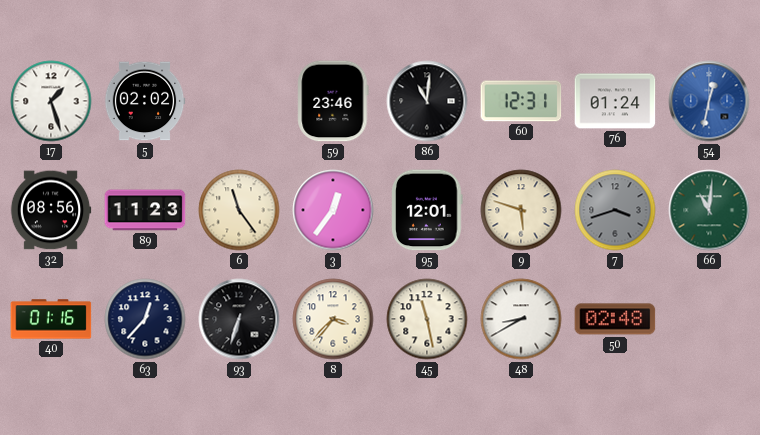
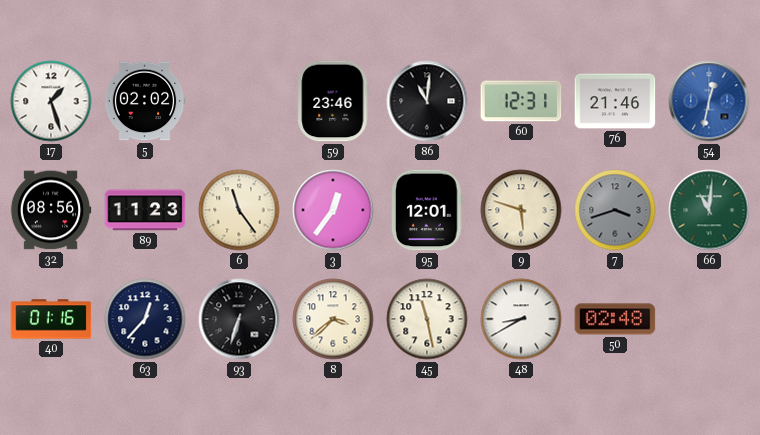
76: 01:24 -> 21:46 (615, 101)
8: 3:37 -> 3:38 (333, 319)
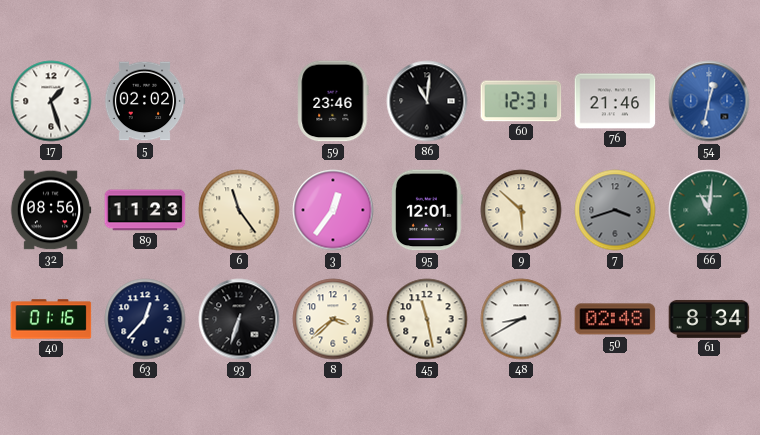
9: 5:48 -> 5:52 (521, 210)
61: none -> 8:34 (709, 319)
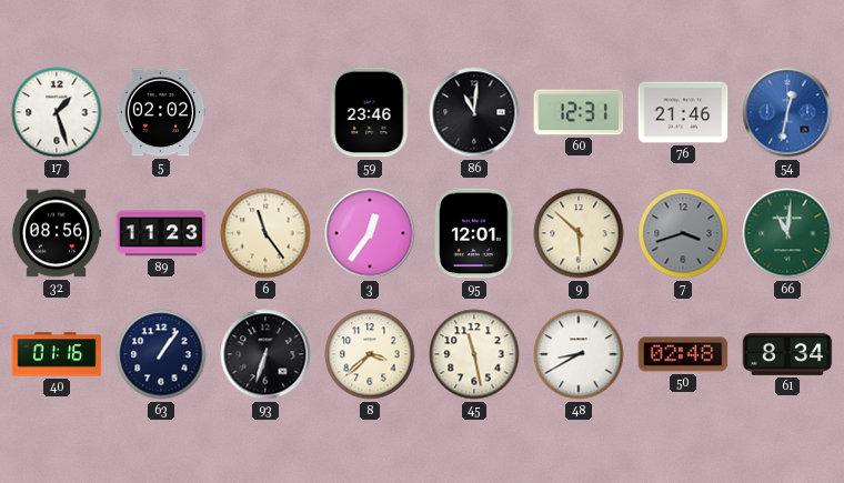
63: 12:37 -> 1:06 (161, 354)
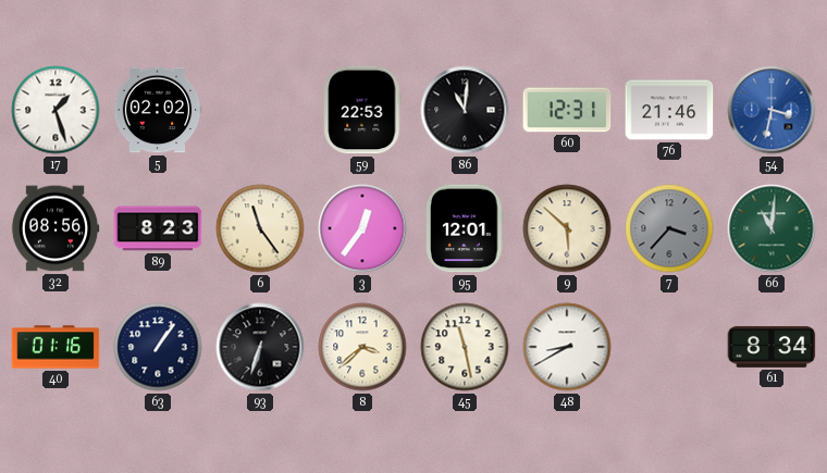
59: 23:46 -> 22:53 (362, 110)
54: 12:32 -> 3:32 (772, 110)
89: 11:23 -> 8:23 (158, 228)
7: 3:42 -> 3:37 (669, 228)
50: 02:48 -> none (683, 354)
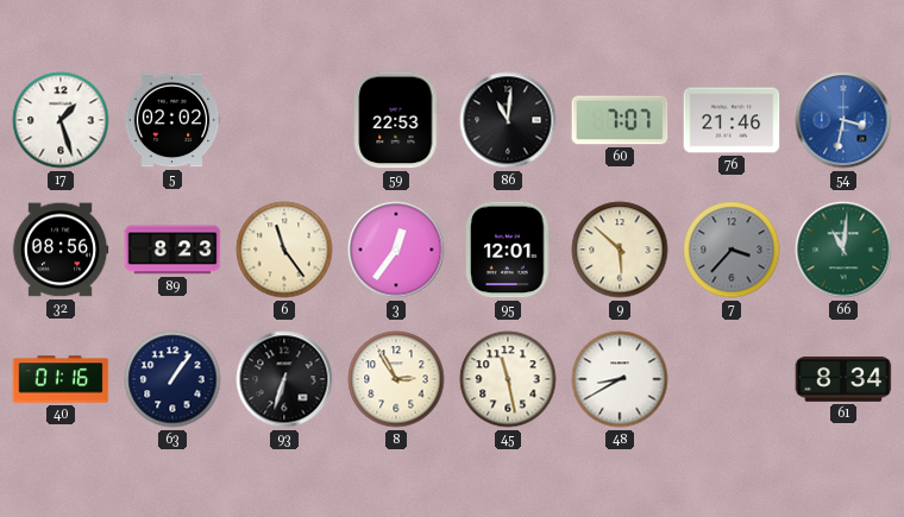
60: 12:31 -> 7:07 (620, 120)
8: 3:38 -> 2:55 (396, 379)
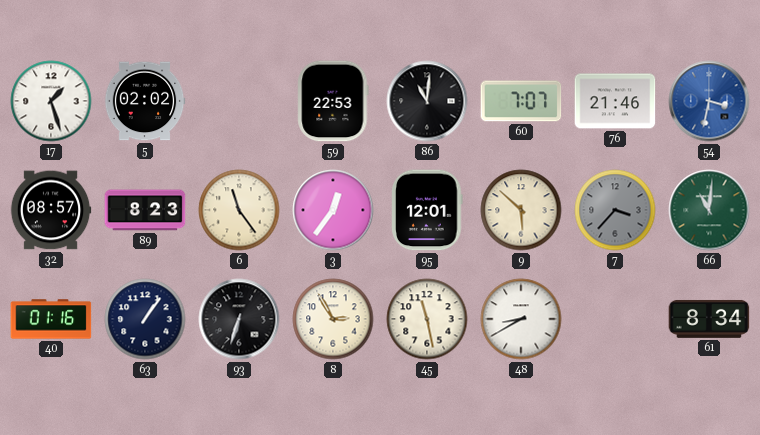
32: 08:56 -> 08:57 (51, 210)
